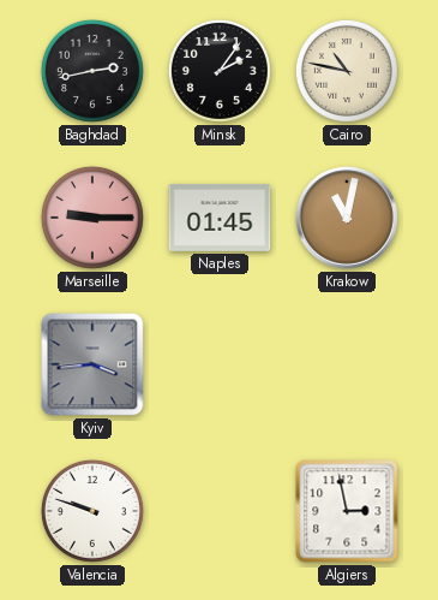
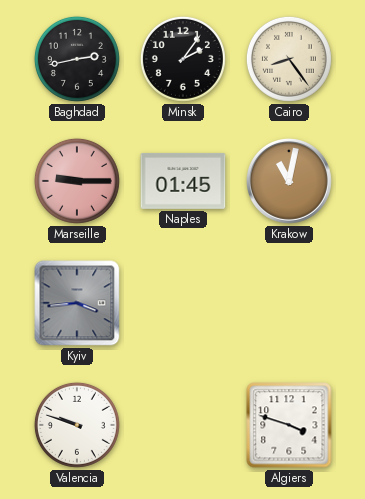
Cairo: 10:47 -> 8:24 (289, 59)
Algiers: 2:58 -> 3:48 (289, 425)
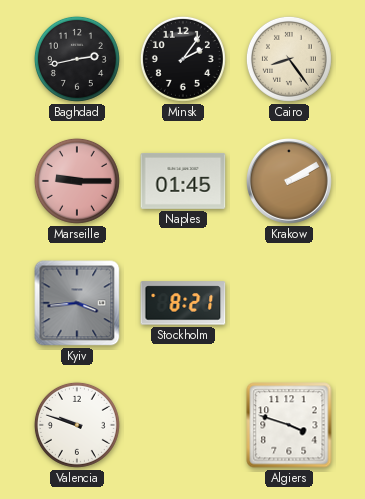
Krakow: 11:02 -> 2:10 (290, 182)
Stockholm: none -> 8:21 (183, 303)
